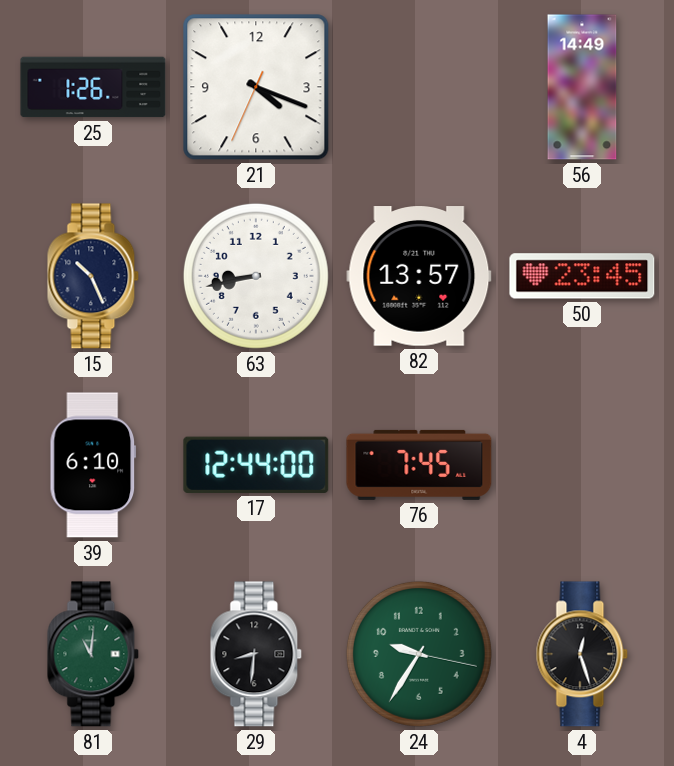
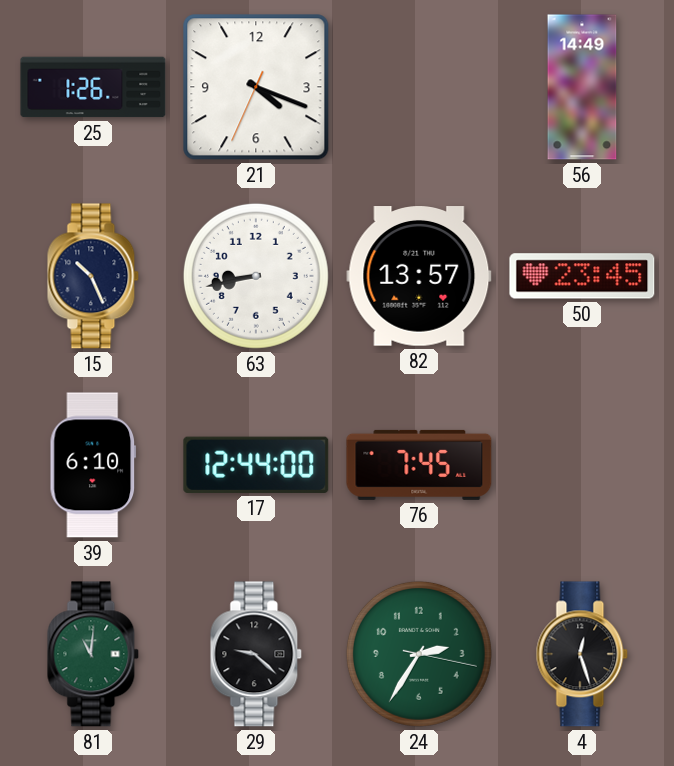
29: 8:31 -> 9:22 (256, 654)
24: 9:35 -> 2:35 (419, 654)
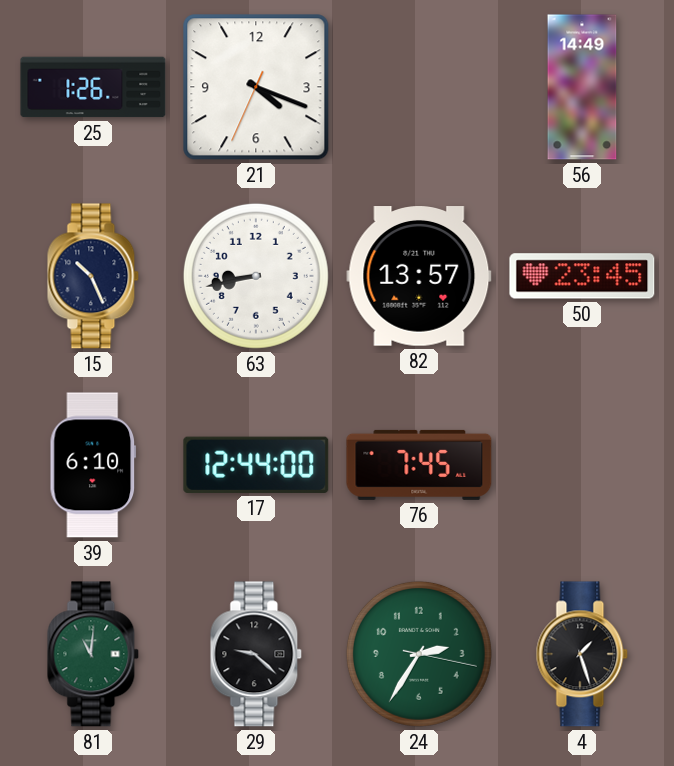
4: 12:27 -> 1:27 (582, 654)
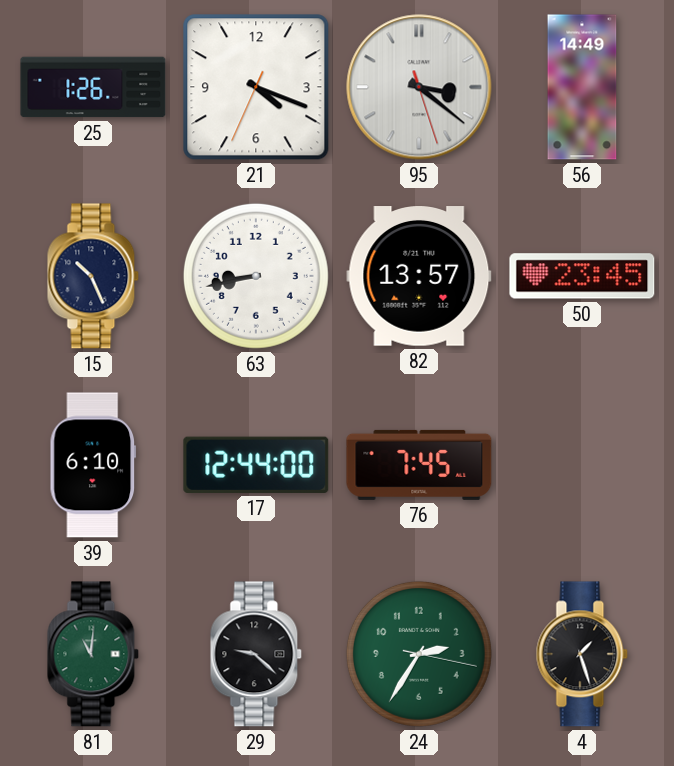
95: none -> 3:21 (419, 87)
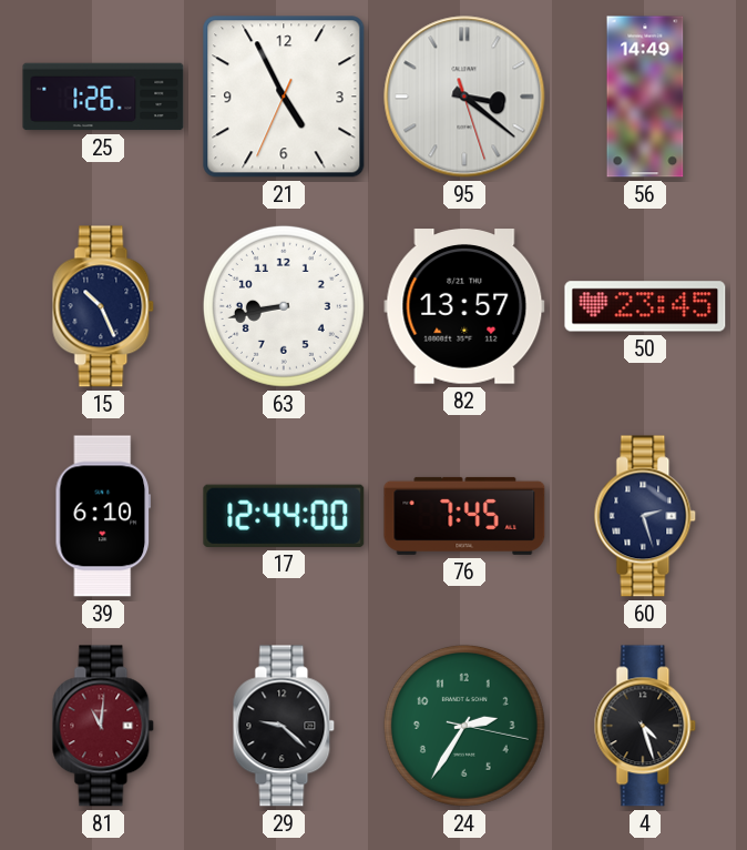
21: 4:18 -> 4:55 (284, 97)
60: none -> 2:27 (645, 516)
81 dial: green -> burgundy (103, 726)
4: 1:27 -> 4:27 (645, 726)
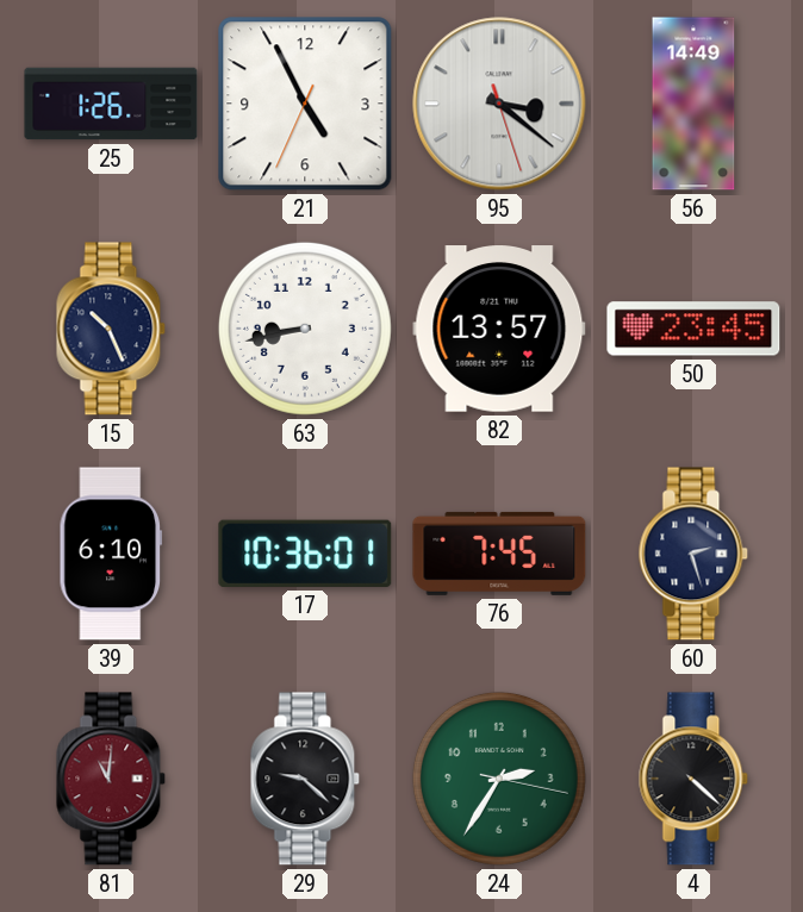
17: 12:44 -> 10:36 (305, 554)
4: 4:27 -> 4:22 (693, 779)
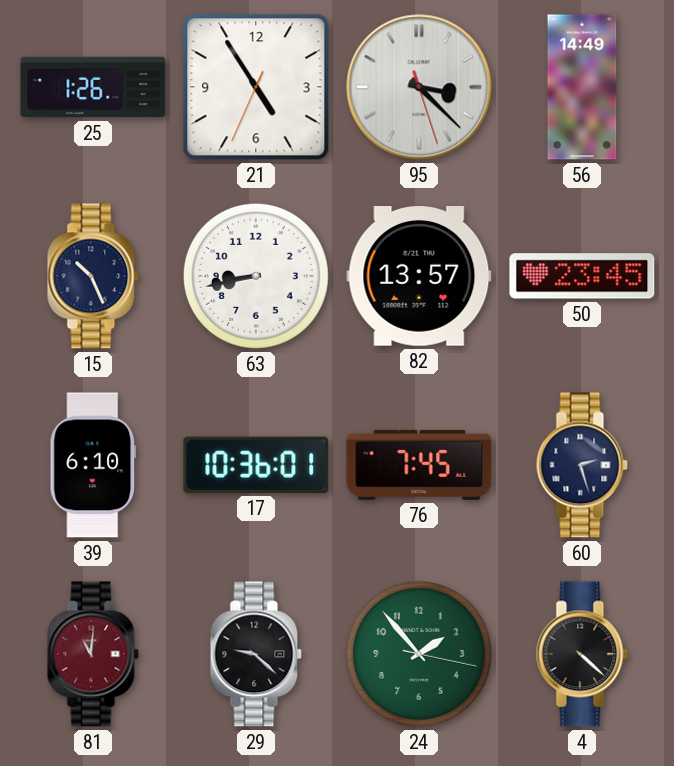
21: 4:55 -> 4:54 (256, 87)
95: 3:21 -> 3:22 (419, 87)
24: 2:35 -> 1:53 (419, 654)
